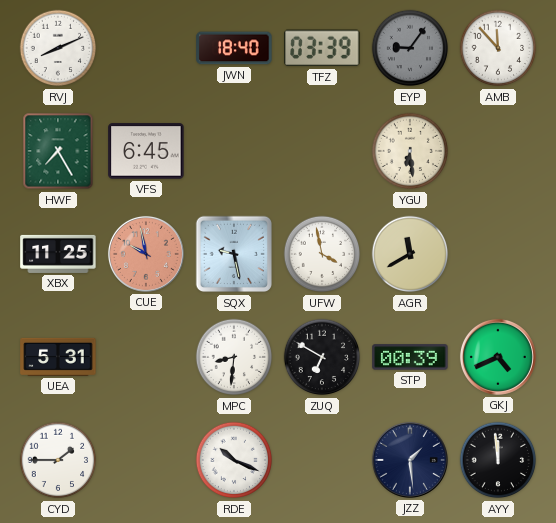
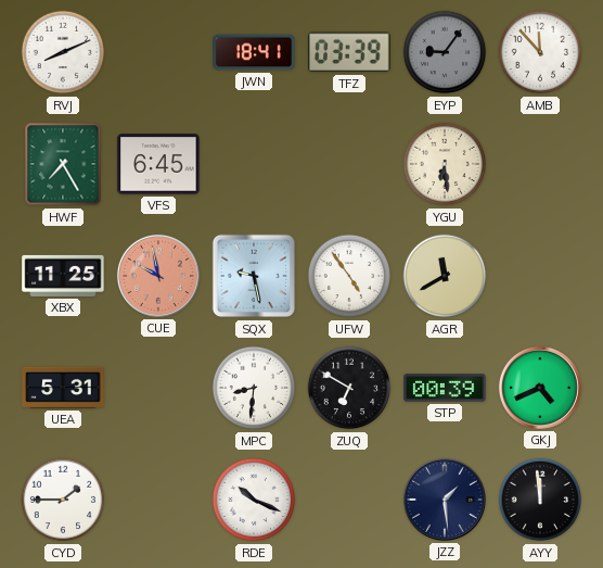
JWN: 18:40 -> 18:41 (254, 52)
UFW: 3:58 -> 4:54 (349, 276)
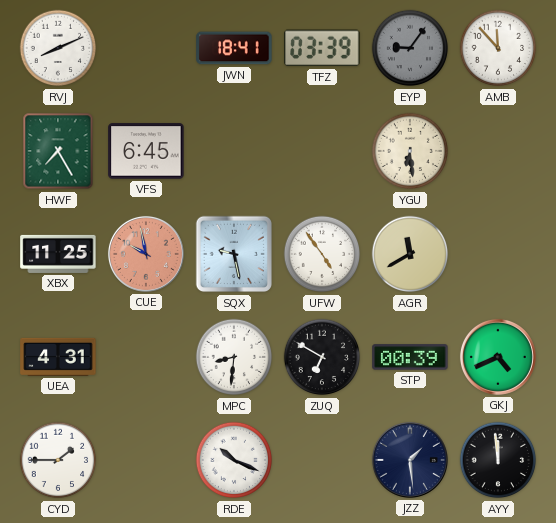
UEA: 5:31 -> 4:31 (58, 357)
